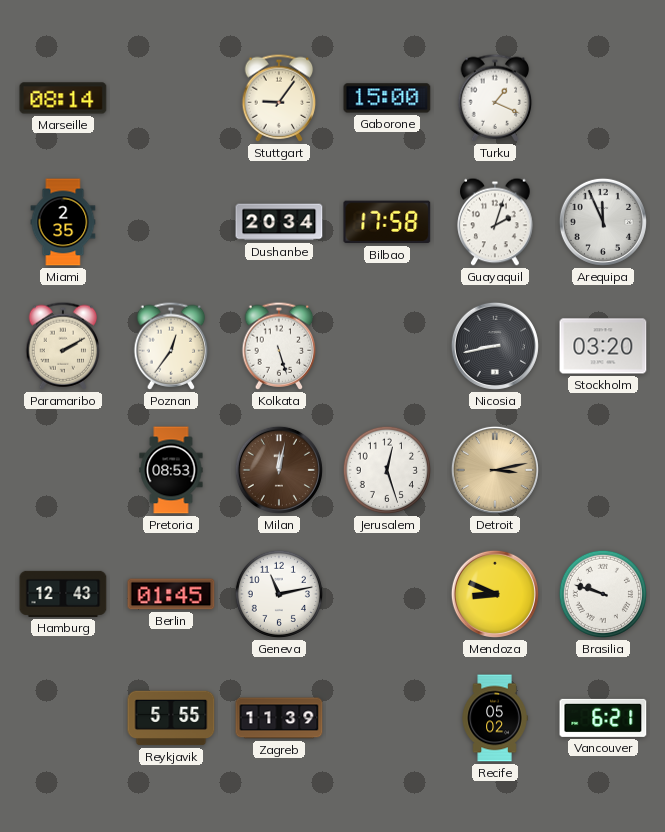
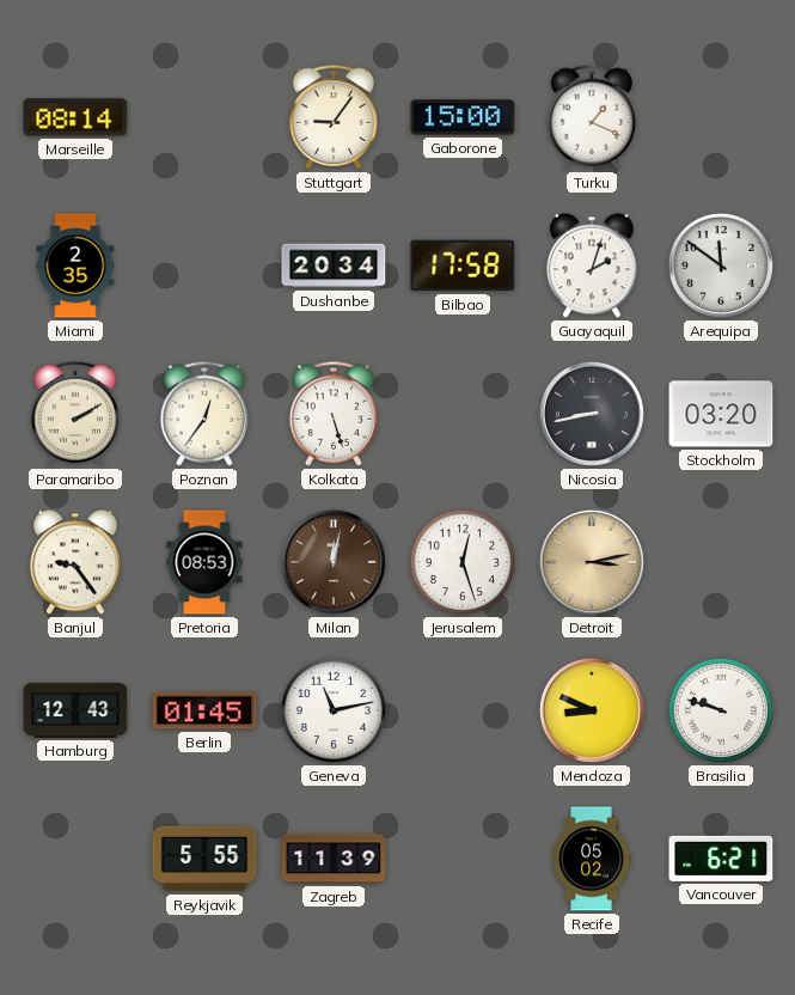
Arequipa: 11:56 -> 11:51 (721, 265)
Banjul: none -> 9:24 (75, 562)
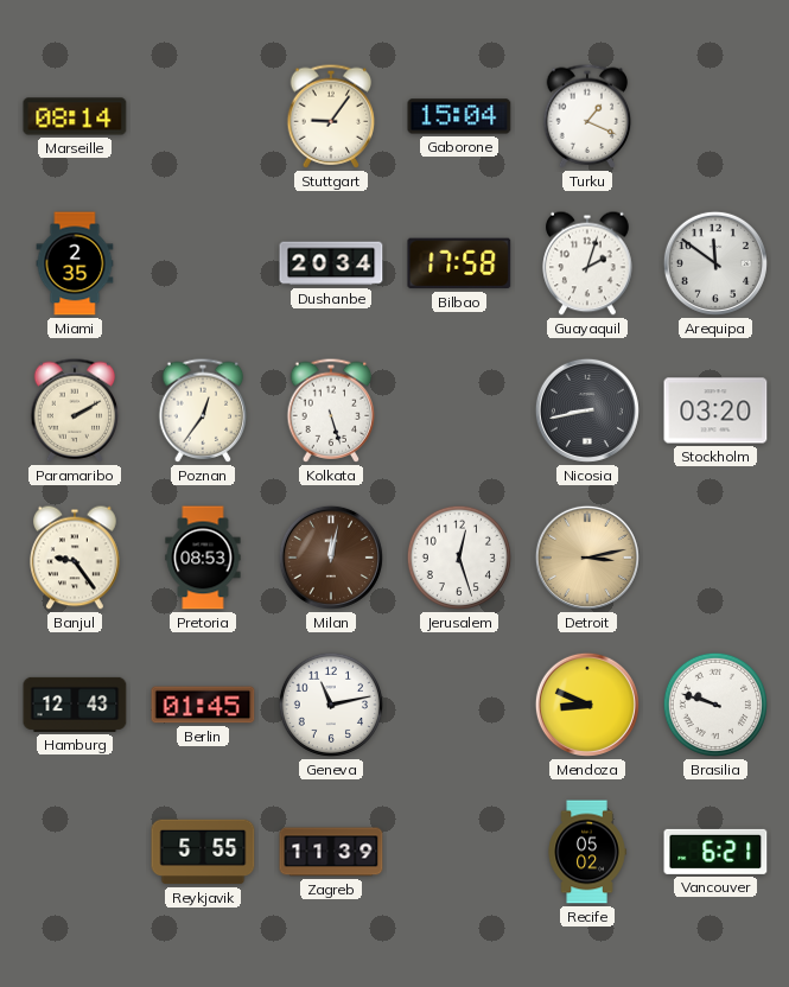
Gaborone: 15:00 -> 15:04 (459, 116)
